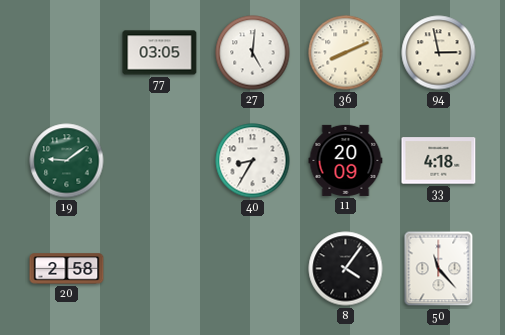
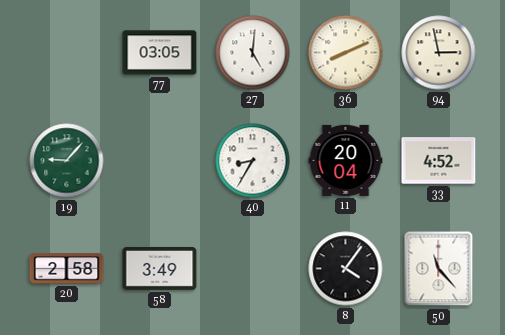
19: 9:09 -> 9:07 (67, 161)
11: 20:09 -> 20:04 (346, 160)
33: 4:18 -> 4:52 (439, 161)
58: none -> 3:49 (160, 269)
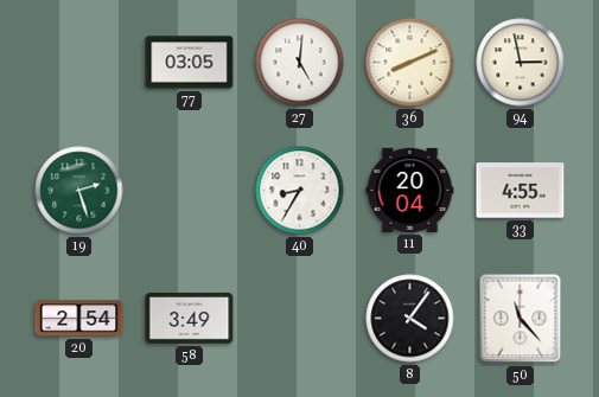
19: 9:07 -> 2:27 (79, 191)
33: 4:52 -> 4:55 (521, 191)
20: 2:58 -> 2:54 (79, 319)
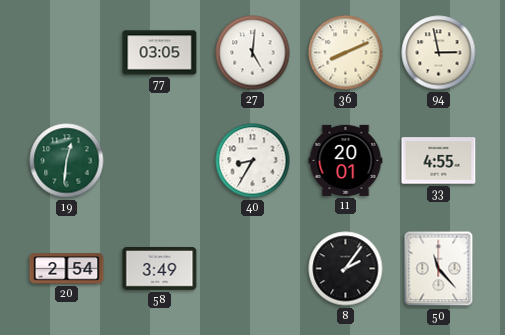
19: 2:27 -> 12:31 (67, 161)
11: 20:04 -> 20:01 (346, 160)
8: 4:06 -> 2:06 (346, 269)
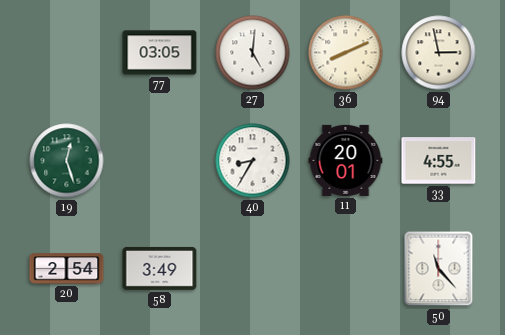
19: 12:31 -> 12:27 (67, 161)
8: 2:06 -> none (346, 269)
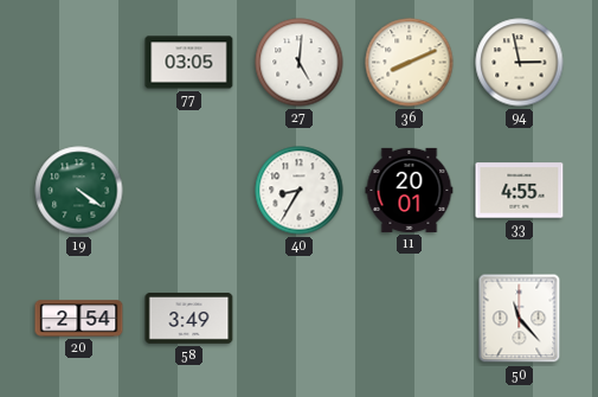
19: 12:27 -> 4:21 (79, 191)
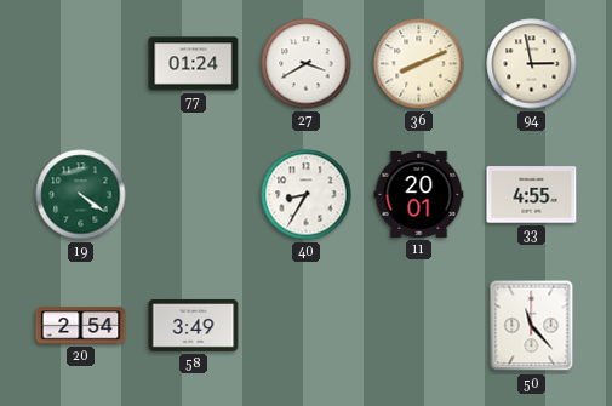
77: 03:05 -> 01:24 (194, 64)
27: 5:01 -> 3:40 (307, 64)
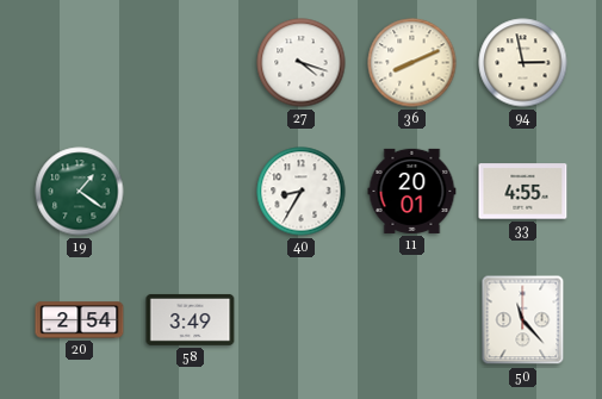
77: 01:24 -> none (194, 64)
27: 3:40 -> 4:18 (302, 63)
19: 4:21 -> 1:21 (80, 192)
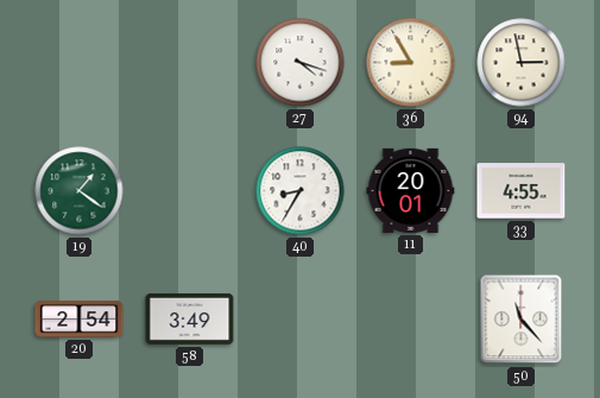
36: 8:11 -> 8:55 (411, 63)
